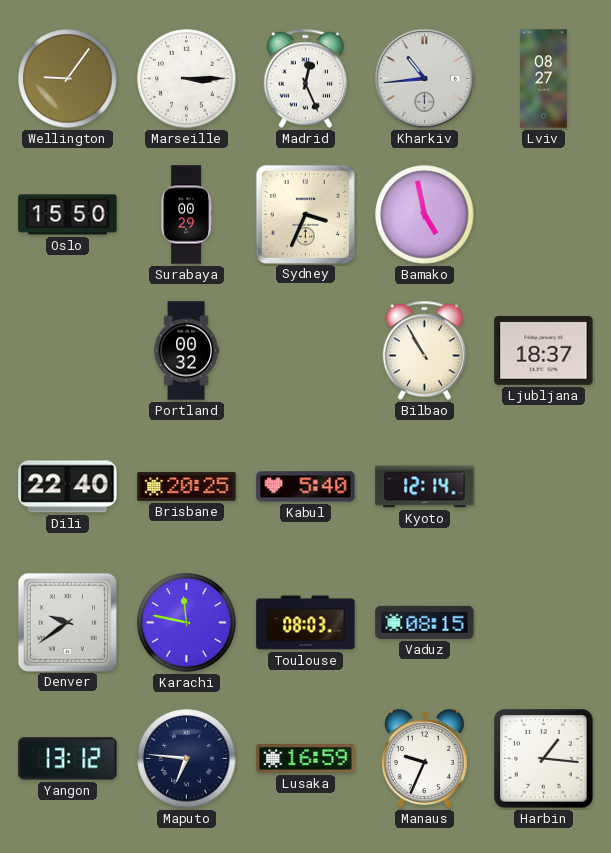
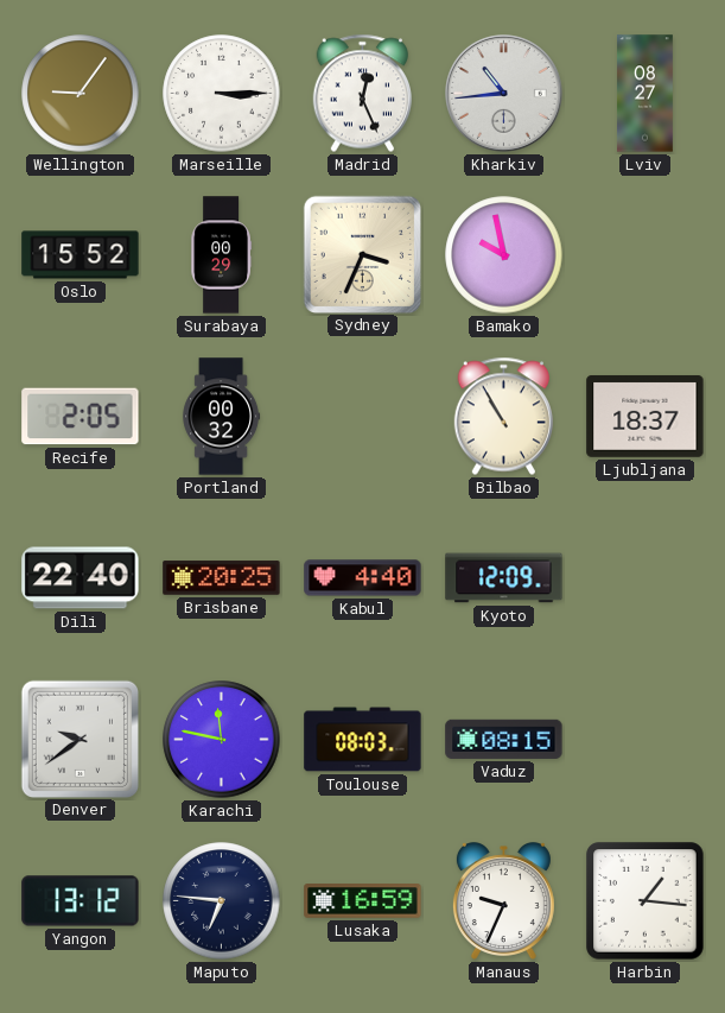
Oslo: 15:50 -> 15:52 (81, 255)
Bamako: 4:58 -> 9:58 (504, 255)
Recife: none -> 2:05 (81, 417)
Kabul: 5:40 -> 4:40 (363, 578)
Kyoto: 12:14 -> 12:09 (504, 578)
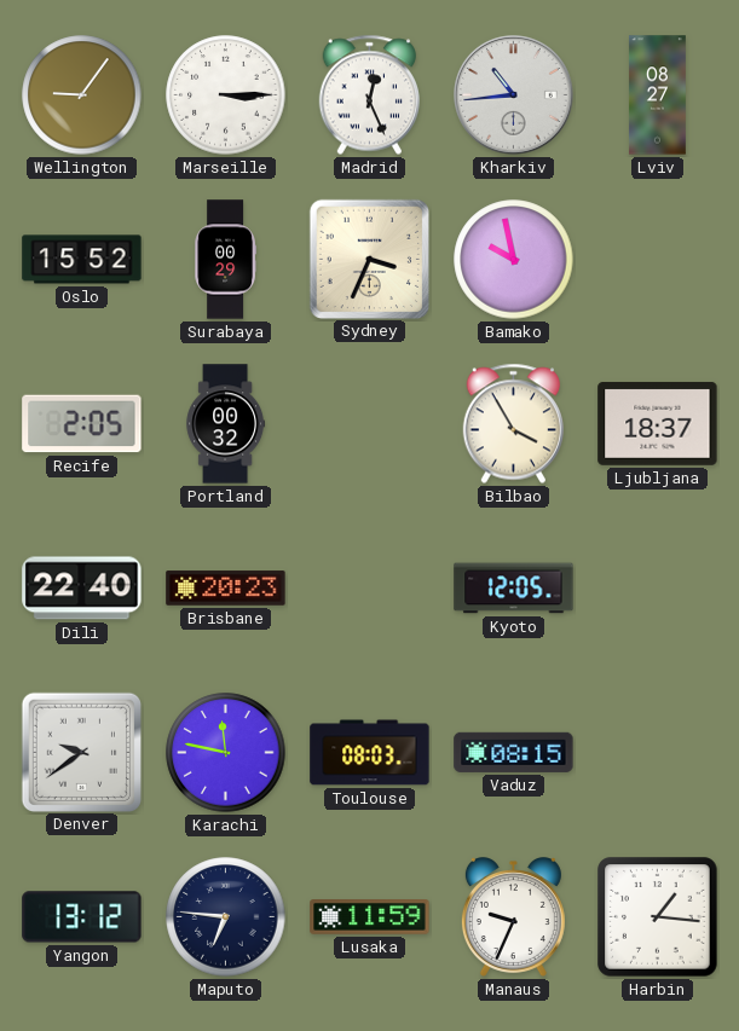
Bilbao: 10:55 -> 3:55 (513, 424)
Brisbane: 20:25 -> 20:23 (226, 589)
Kabul: 4:40 -> none (363, 578)
Kyoto: 12:09 -> 12:05 (514, 589)
Lusaka: 16:59 -> 11:59 (370, 917)
